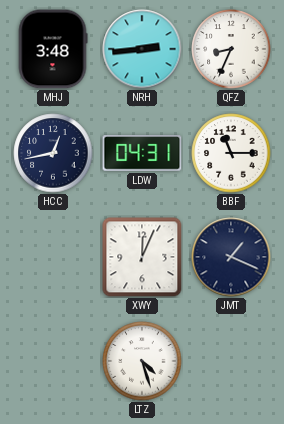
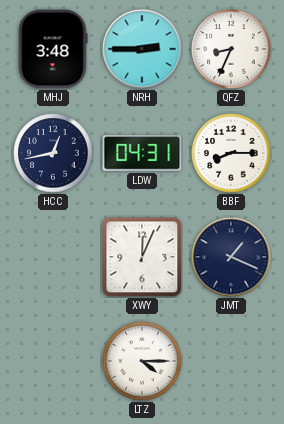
NRH: 2:44 -> 2:45 (142, 49)
BBF: 11:15 -> 8:15 (231, 153)
LTZ: 4:27 -> 4:15 (142, 361)
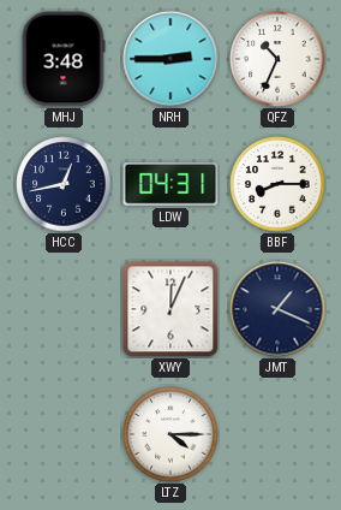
QFZ: 8:34 -> 10:34 (277, 59)
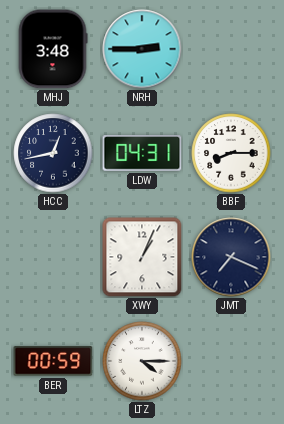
QFZ: 10:34 -> none (277, 59)
XWY: 12:04 -> 1:04 (142, 257)
JMT: 1:19 -> 7:19 (231, 257)
BER: none -> 00:59 (53, 361)
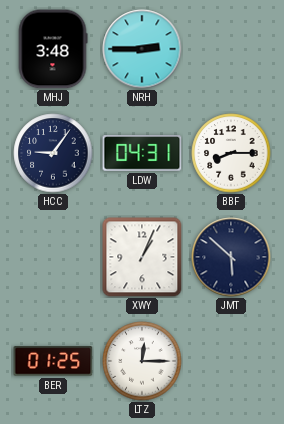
HCC: 12:43 -> 9:06 (53, 153)
JMT: 7:19 -> 5:52 (231, 257)
BER: 00:59 -> 01:25 (53, 361)
LTZ: 4:15 -> 12:15 (142, 361)
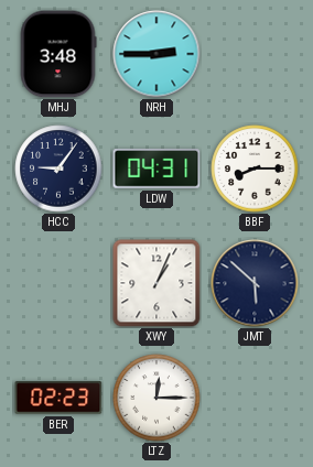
BER: 01:25 -> 02:23 (58, 398)
